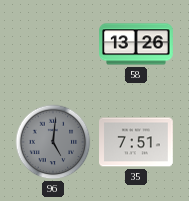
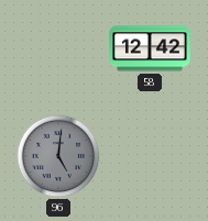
58: 13:26 -> 12:42 (150, 48)
35: 7:51 -> none (137, 142)
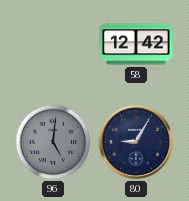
80: none -> 9:05 (136, 142)
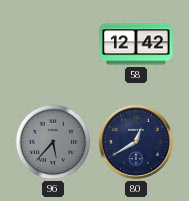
96: 5:01 -> 5:37 (53, 142)
80: 9:05 -> 12:40 (136, 142)
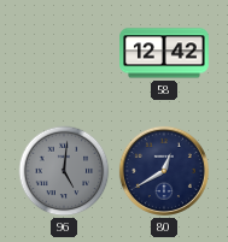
96: 5:37 -> 5:01 (64, 171)
